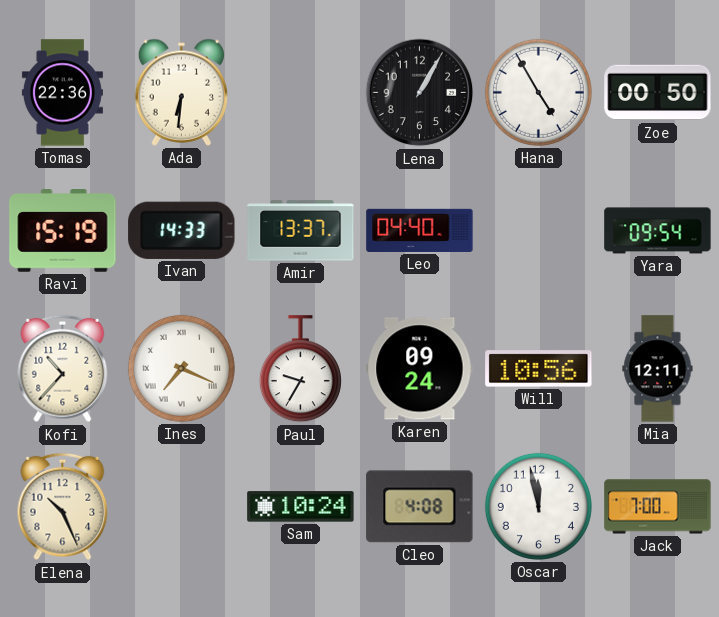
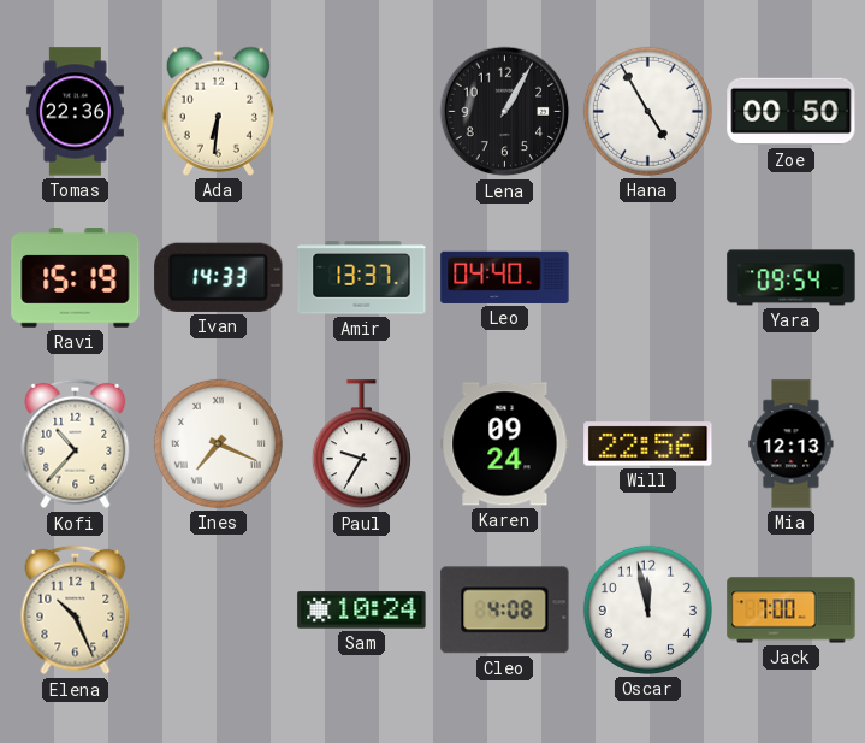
Will: 10:56 -> 22:56 (648, 444)
Mia: 12:11 -> 12:13 (792, 444)
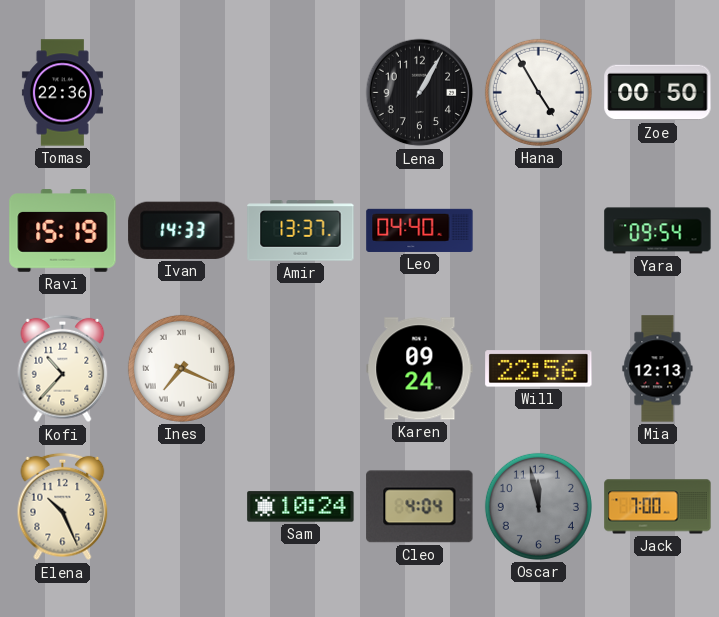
Ada: 6:31 -> none (218, 111)
Paul: 9:35 -> none (361, 444)
Cleo: 4:08 -> 4:04 (420, 507)
Oscar dial: white -> grey (538, 506)
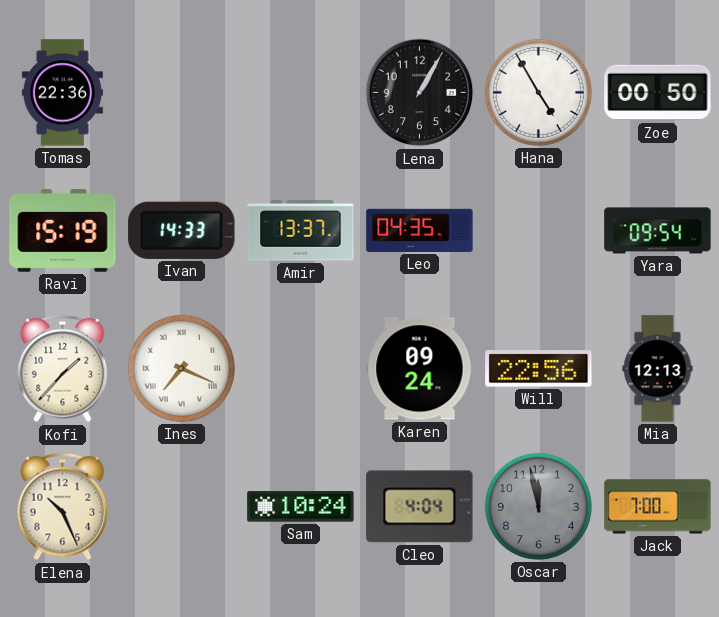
Leo: 04:40 -> 04:35 (420, 230)
Kofi: 10:37 -> 1:37 (63, 369)
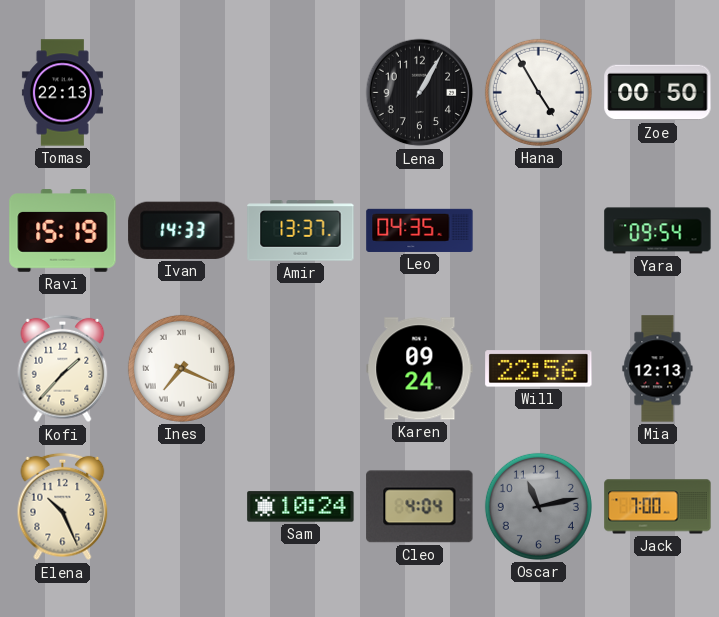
Tomas: 22:36 -> 22:13 (62, 93)
Oscar: 11:58 -> 11:13 (538, 506)
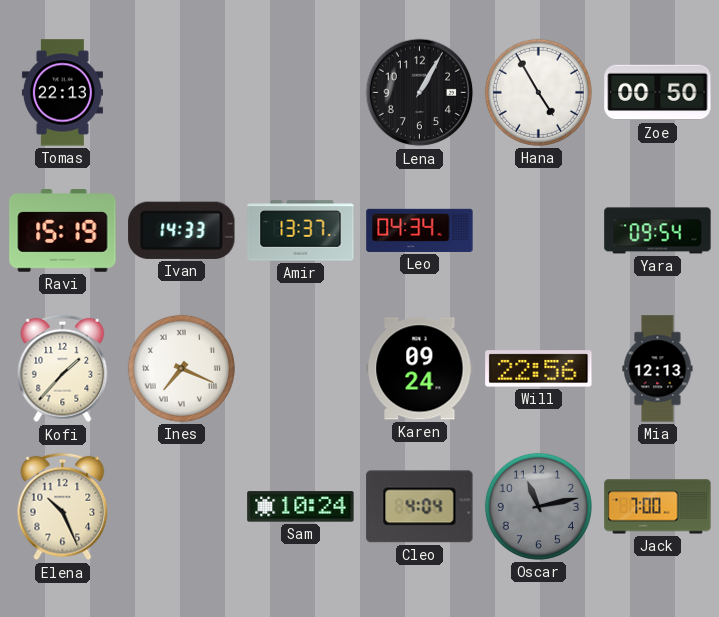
Leo: 04:35 -> 04:34 (420, 230)
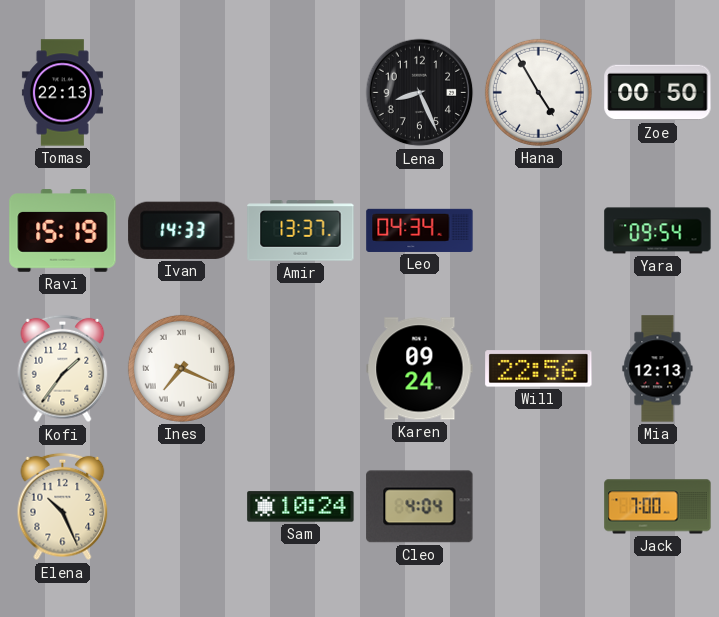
Lena: 1:05 -> 8:26 (420, 93)
Kofi: 1:37 -> 1:36 (63, 369)
Oscar: 11:13 -> none (538, 506)
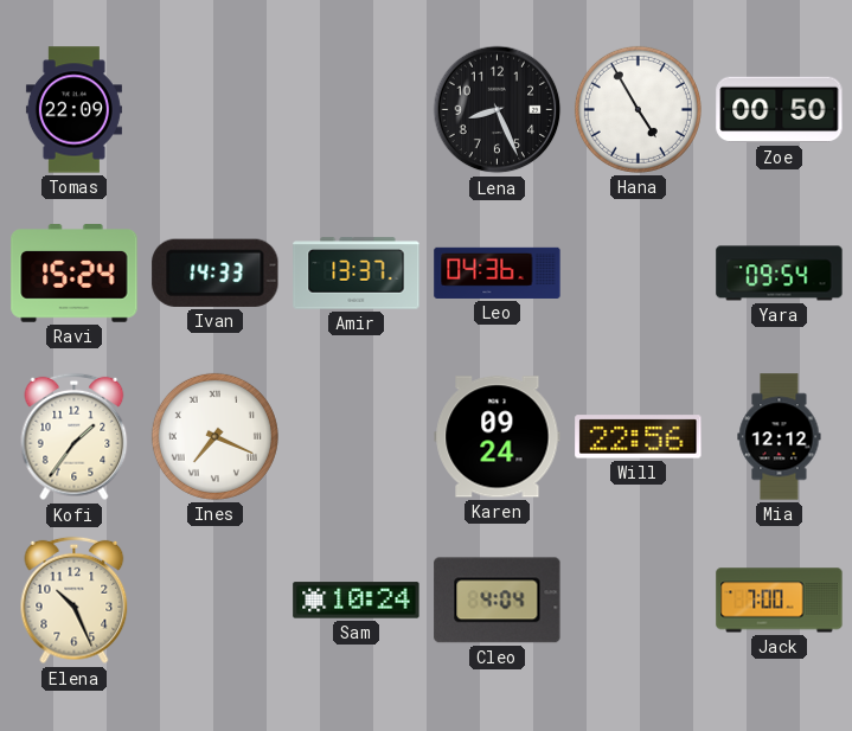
Tomas: 22:13 -> 22:09 (73, 110)
Ravi: 15:19 -> 15:24 (75, 274)
Leo: 04:34 -> 04:36 (498, 272)
Mia: 12:13 -> 12:12 (780, 437)
